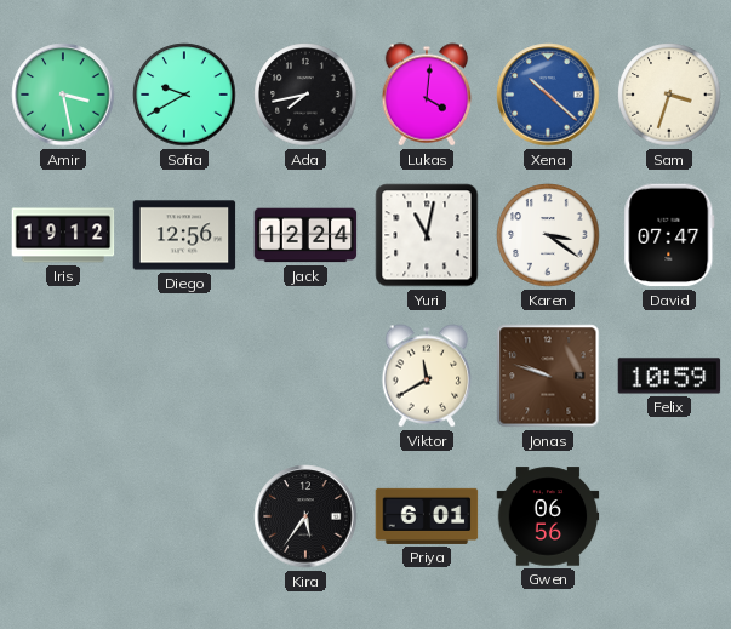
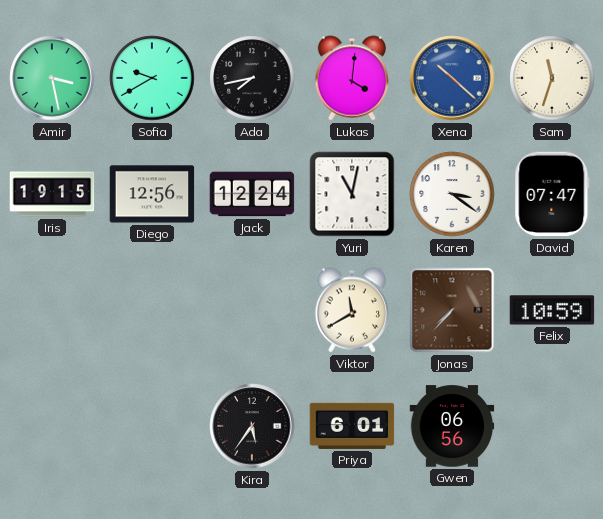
Sam: 3:33 -> 11:33 (552, 78)
Iris: 19:12 -> 19:15 (52, 194)
Jonas: 9:48 -> 7:37 (452, 310)
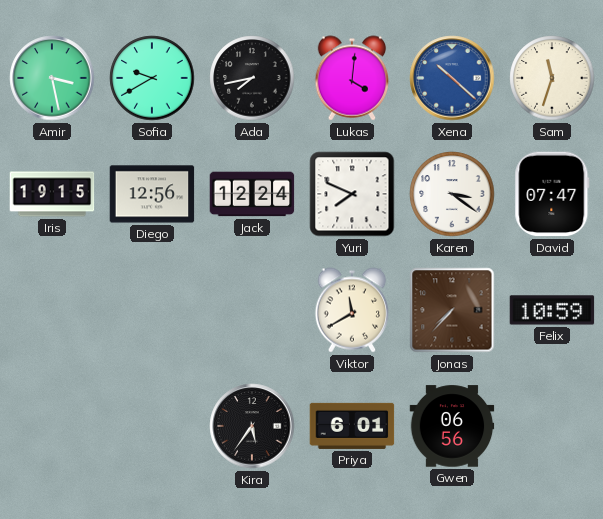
Yuri: 11:02 -> 7:49 (352, 194)
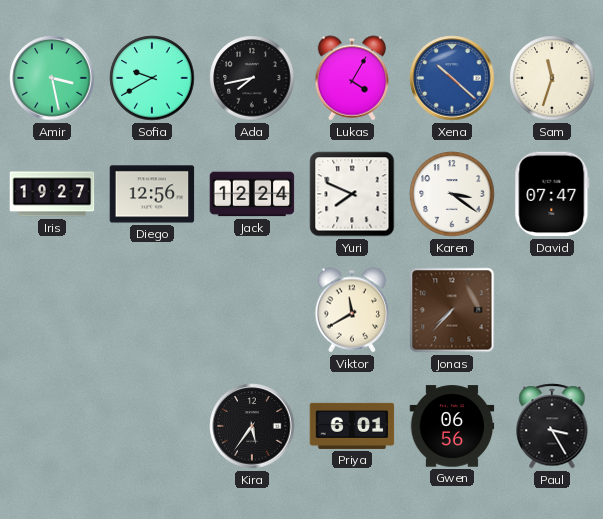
Lukas: 4:01 -> 4:05 (352, 78)
Iris: 19:15 -> 19:27 (52, 194)
Felix: 10:59 -> none (552, 310)
Paul: none -> 3:25 (552, 426)
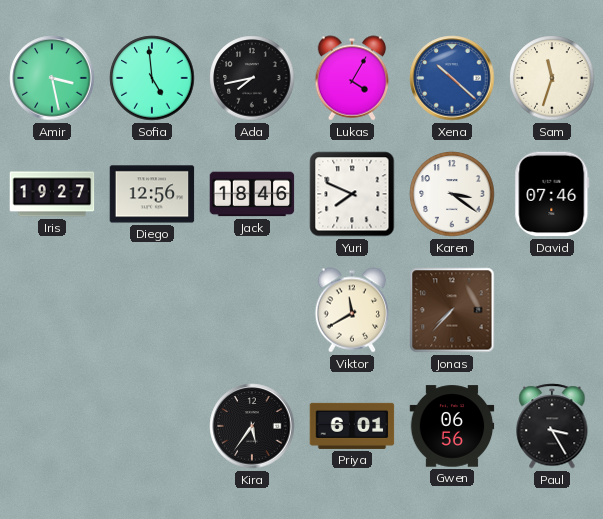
Sofia: 9:40 -> 4:59 (152, 78)
Jack: 12:24 -> 18:46 (252, 194)
David: 07:47 -> 07:46 (552, 194)
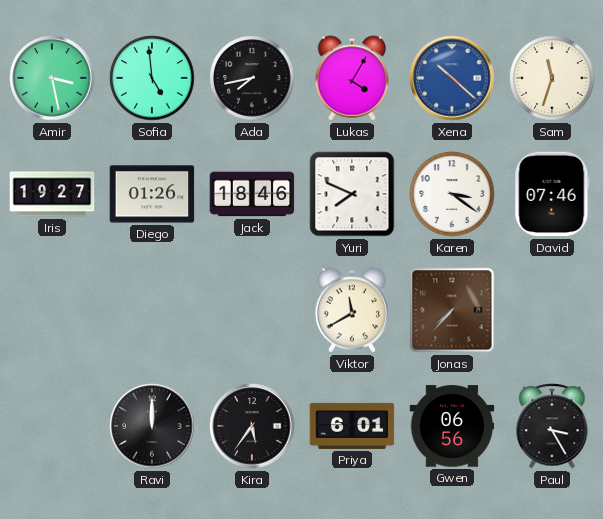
Diego: 12:56 -> 01:26 (152, 194)
Ravi: none -> 12:00 (152, 426)
